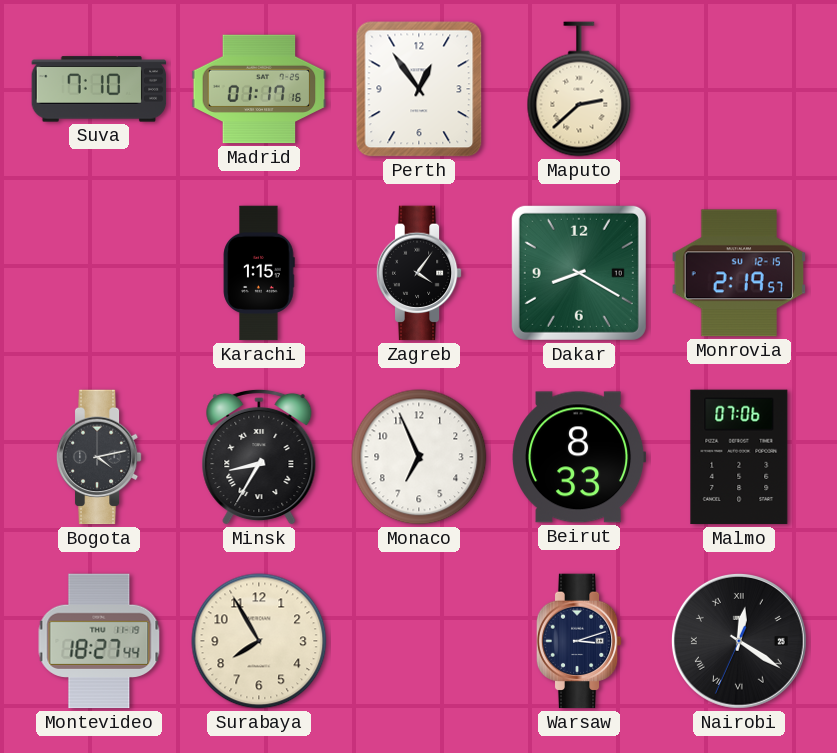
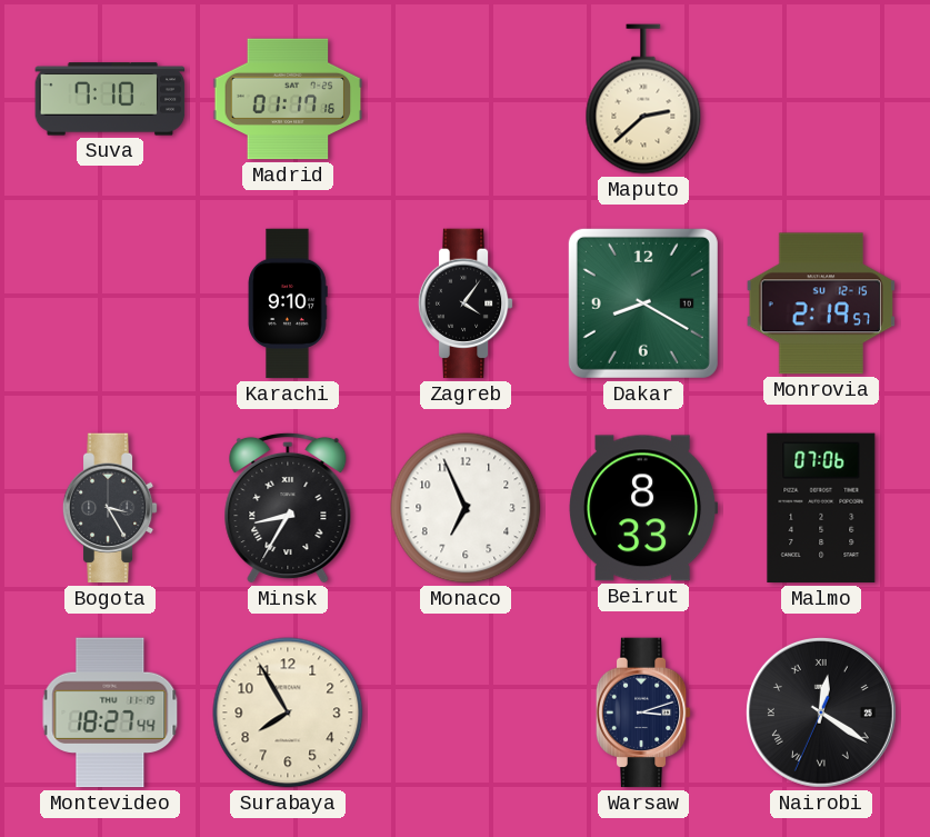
Perth: 12:54 -> none (419, 89)
Karachi: 1:15 -> 9:10 (288, 303)
Bogota: 4:13 -> 3:25 (110, 508)
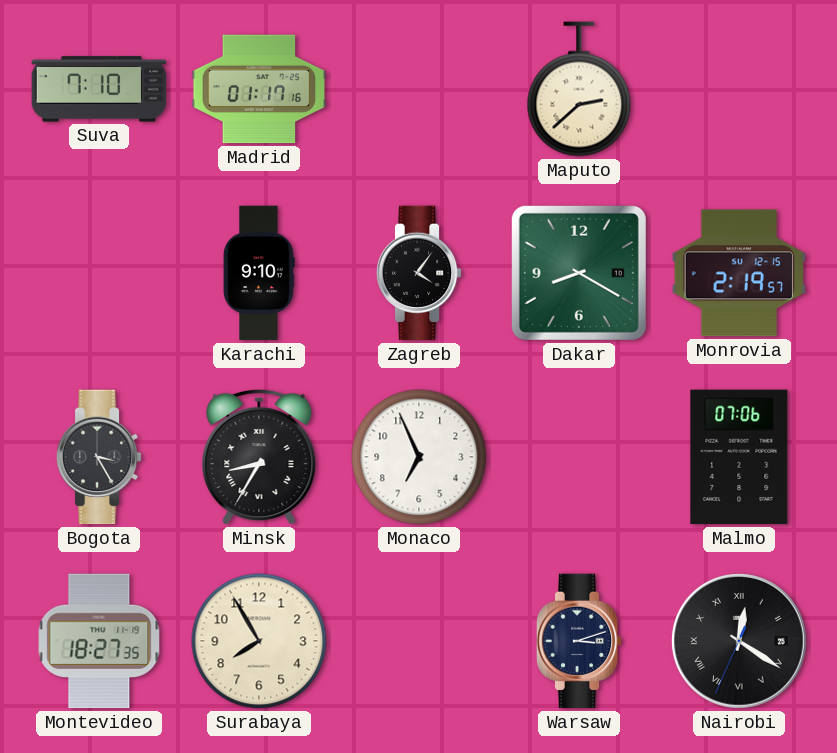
Beirut: 8:33 -> none (644, 508)
Montevideo: 18:27:44 -> 18:27:35 (99, 641)
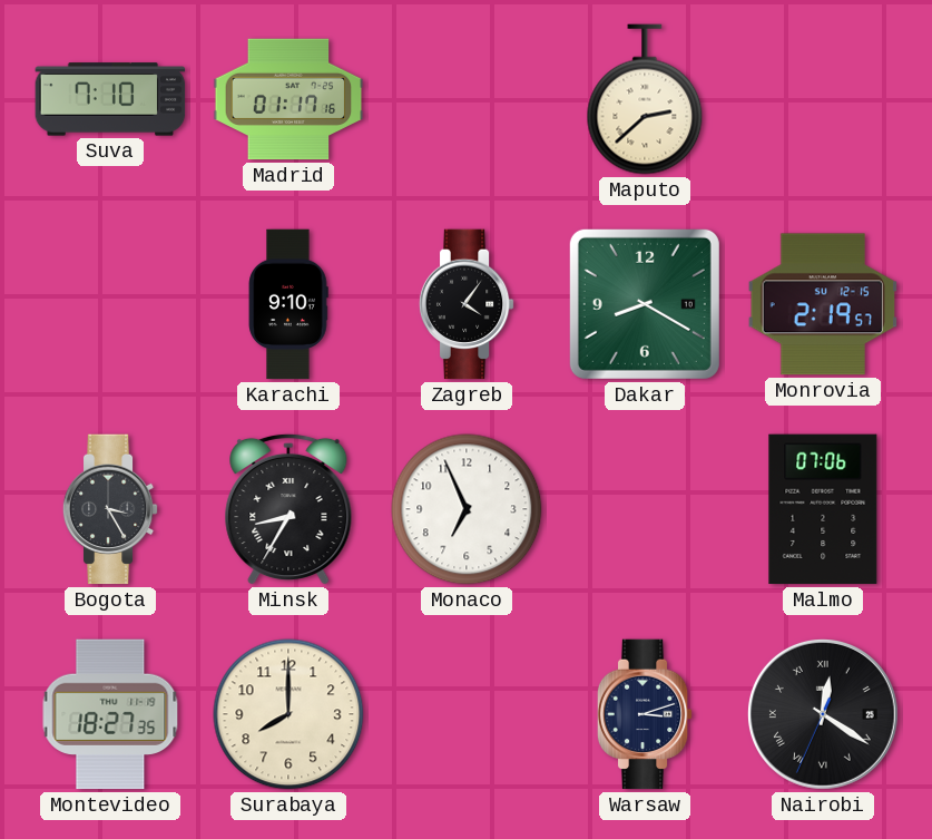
Surabaya: 7:55 -> 8:00 (288, 714)
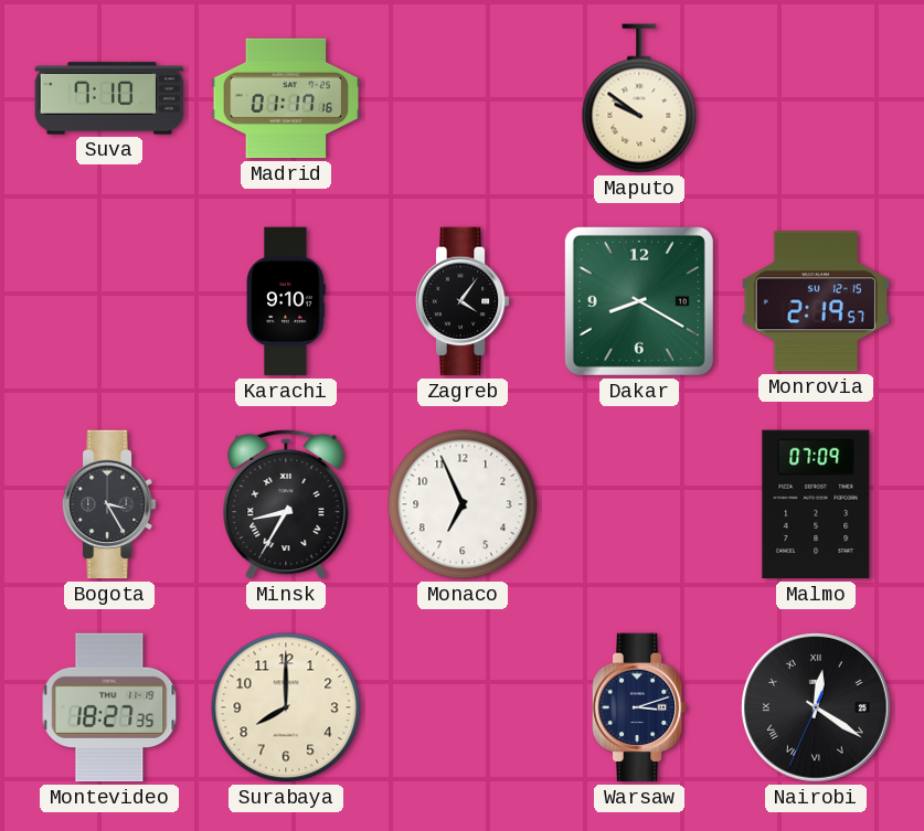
Maputo: 2:38 -> 9:51 (639, 98)
Malmo: 07:06 -> 07:09 (816, 504)
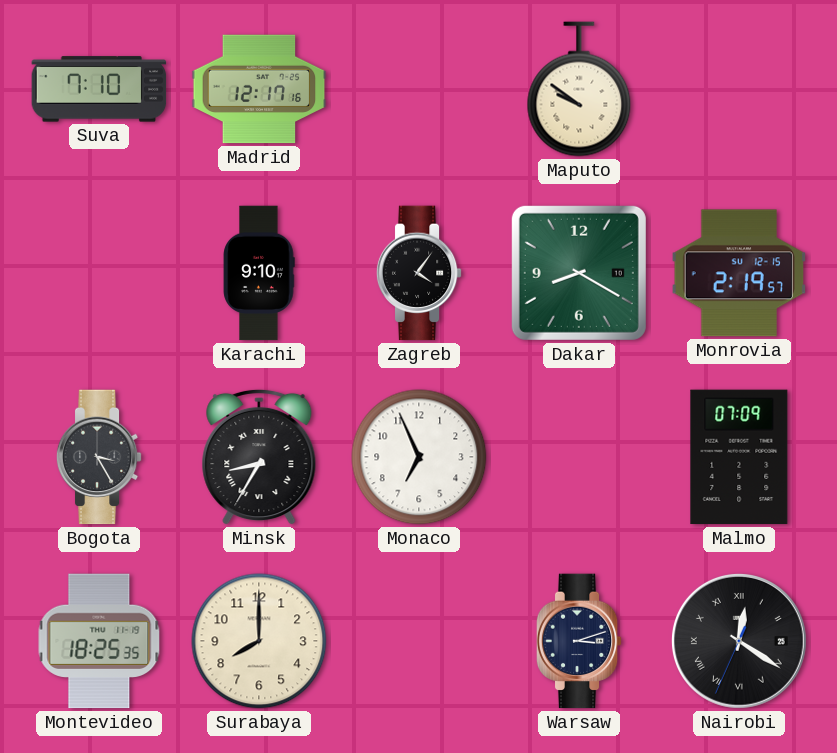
Madrid: 01:17 -> 12:17 (259, 89)
Montevideo: 18:27 -> 18:25 (99, 641)
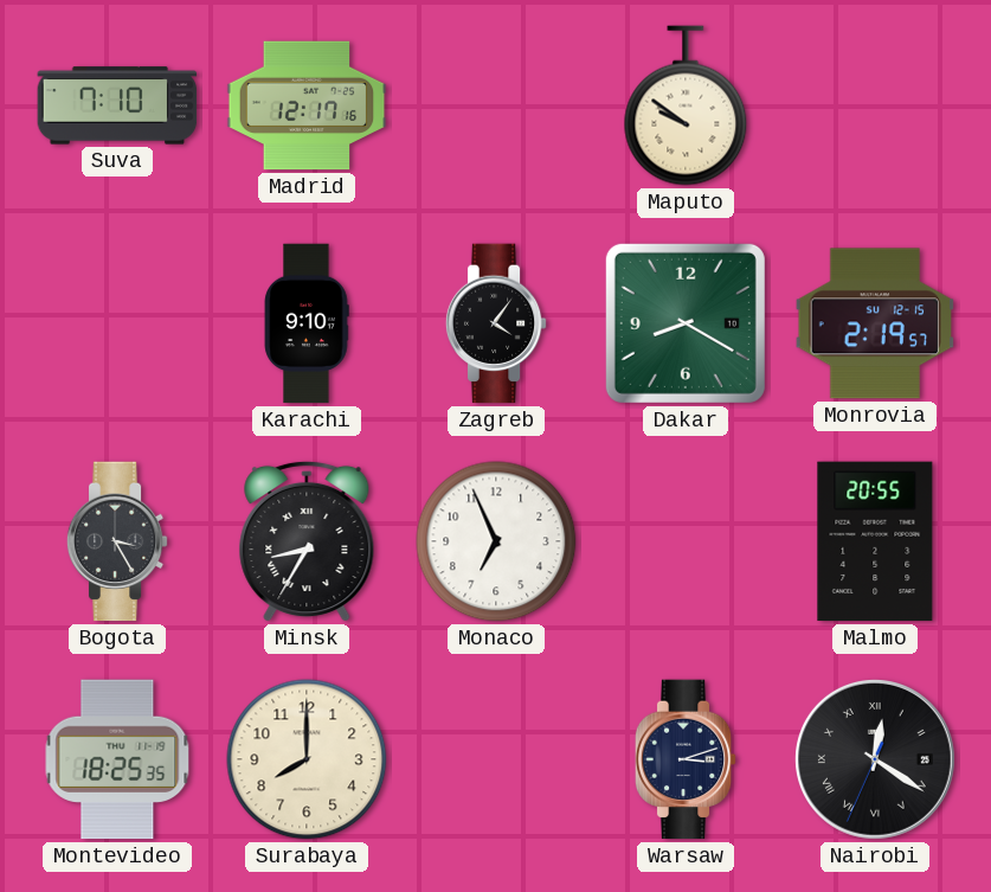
Malmo: 07:09 -> 20:55 (875, 541)
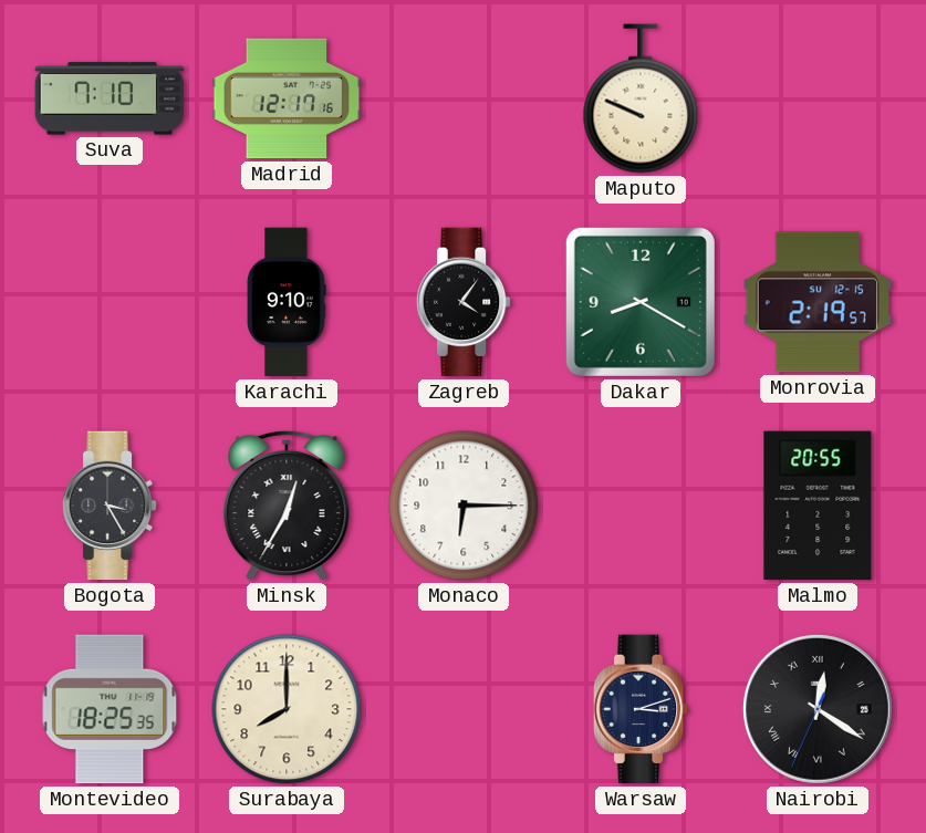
Maputo: 9:51 -> 9:49 (641, 98)
Minsk: 8:35 -> 12:35 (287, 506)
Monaco: 6:56 -> 6:15 (464, 506)
